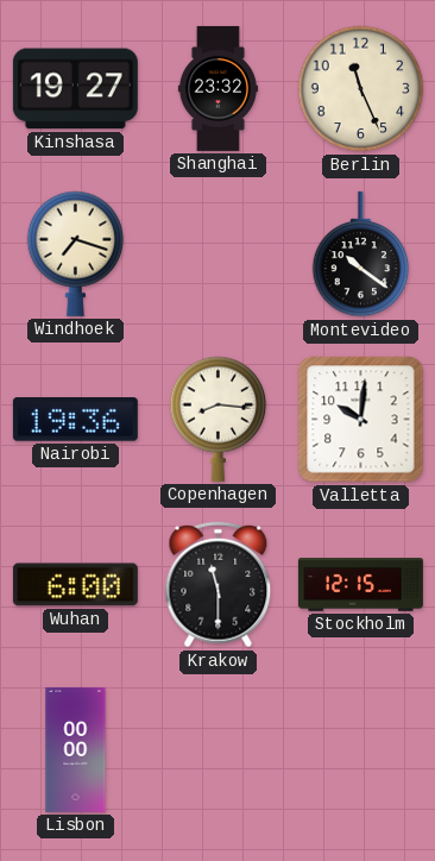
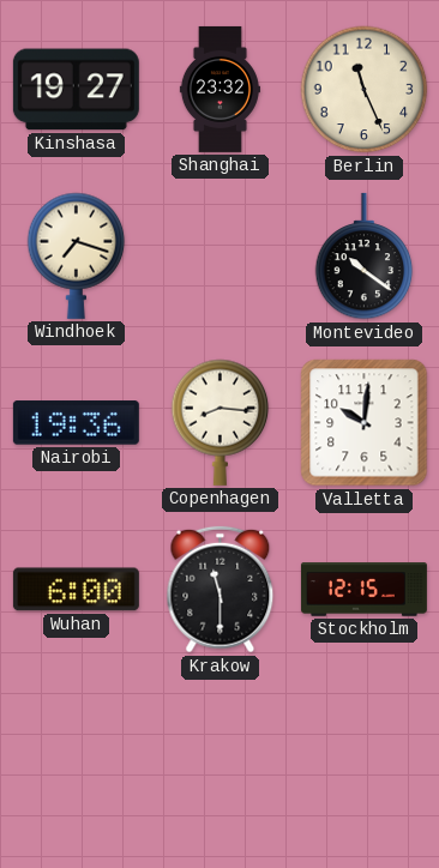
Lisbon: 00:00 -> none (76, 749)
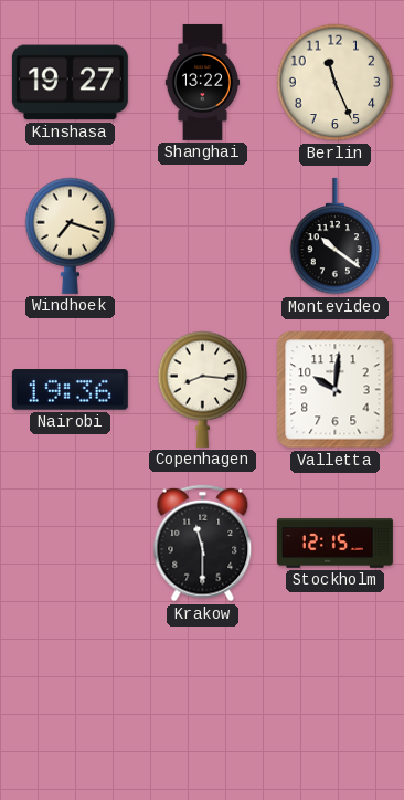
Shanghai: 23:32 -> 13:22 (202, 82)
Wuhan: 6:00 -> none (76, 590)
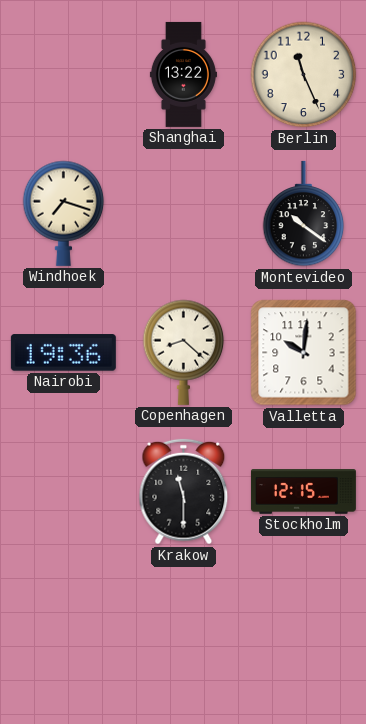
Kinshasa: 19:27 -> none (70, 83)
Copenhagen: 8:16 -> 8:22 (184, 352)
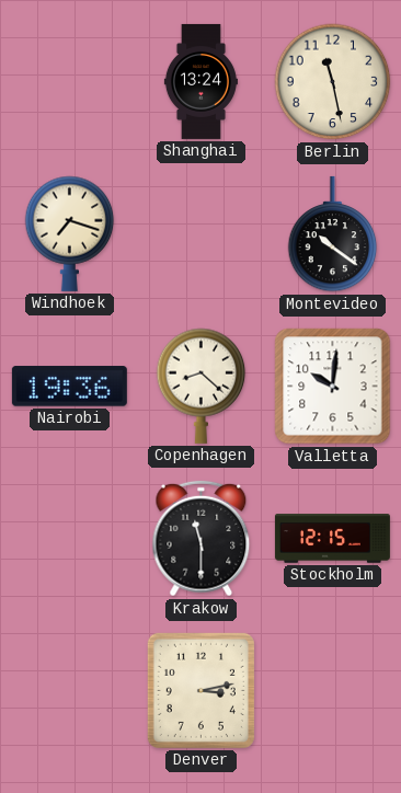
Shanghai: 13:22 -> 13:24 (200, 81)
Berlin: 11:26 -> 11:28 (333, 82)
Denver: none -> 3:13 (200, 690)
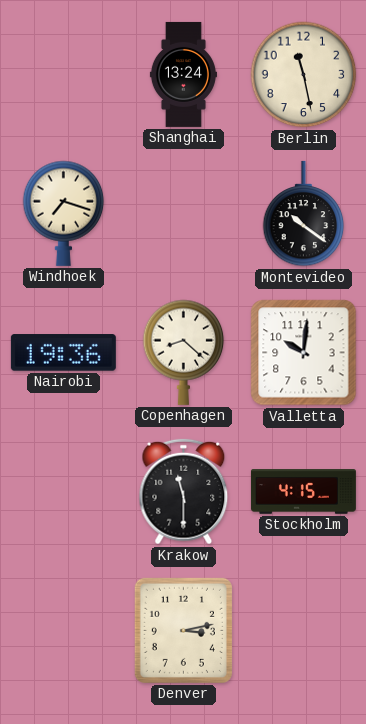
Stockholm: 12:15 -> 4:15 (303, 492)
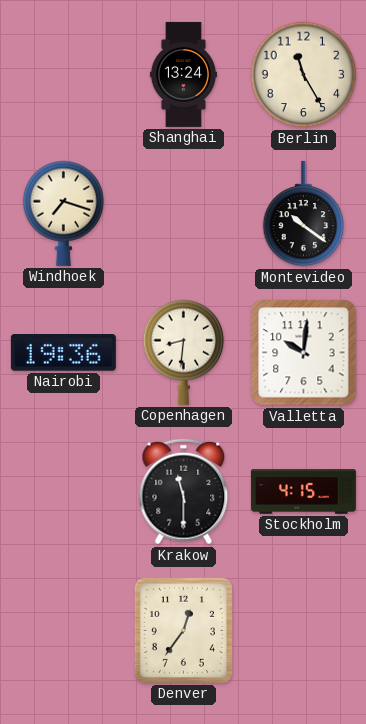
Berlin: 11:28 -> 11:25 (304, 75)
Copenhagen: 8:22 -> 8:31 (184, 352)
Denver: 3:13 -> 12:36 (183, 630)
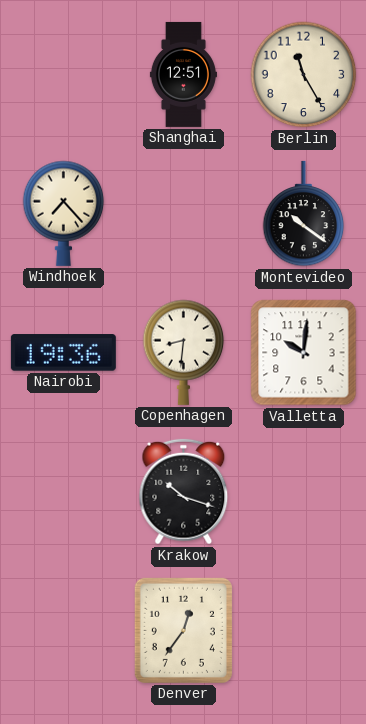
Shanghai: 13:24 -> 12:51 (183, 74)
Windhoek: 7:18 -> 7:23 (64, 213)
Krakow: 11:30 -> 10:18 (184, 492)
Stockholm: 4:15 -> none (303, 492)
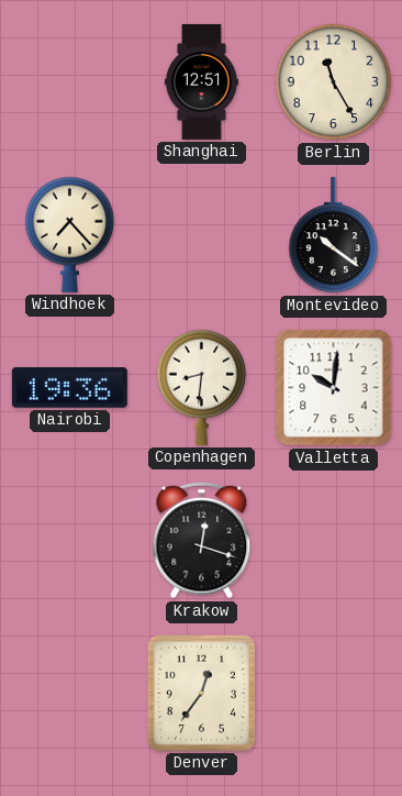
Krakow: 10:18 -> 12:18 (202, 541)
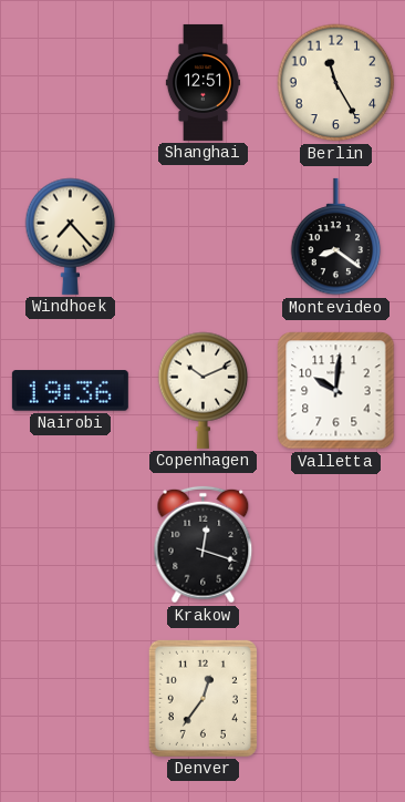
Montevideo: 10:21 -> 8:21 (336, 237)
Copenhagen: 8:31 -> 10:11 (204, 390)
